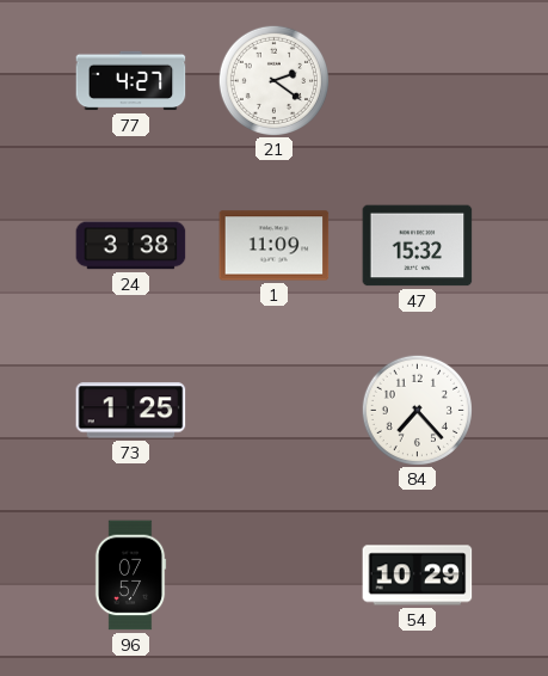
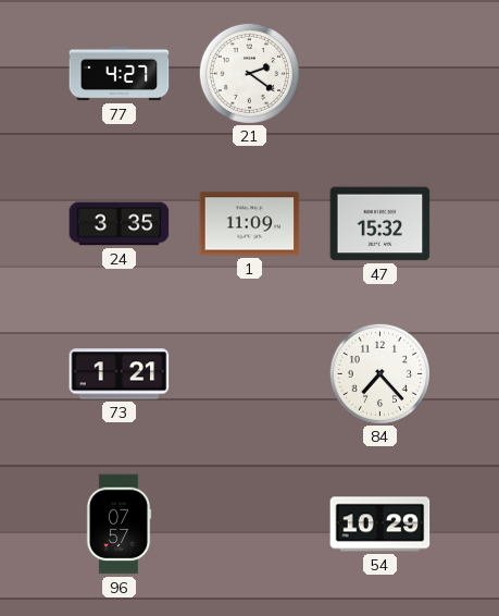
24: 3:38 -> 3:35 (120, 224)
73: 1:25 -> 1:21 (120, 374)
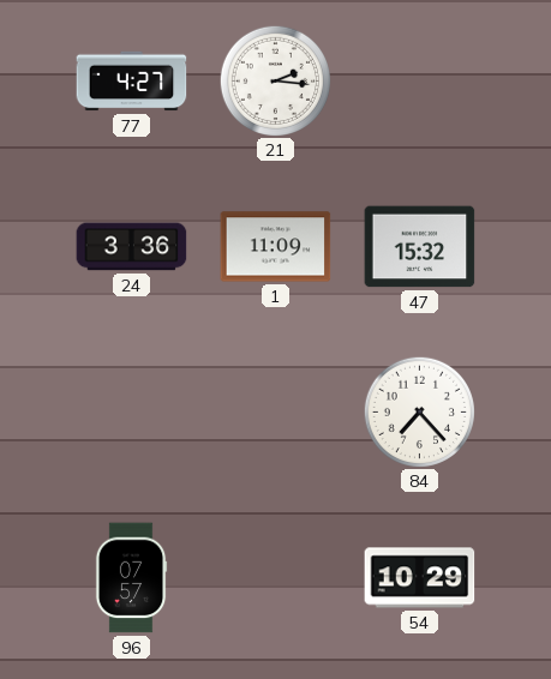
21: 2:21 -> 2:16 (275, 80)
24: 3:35 -> 3:36 (132, 247)
73: 1:21 -> none (120, 374)
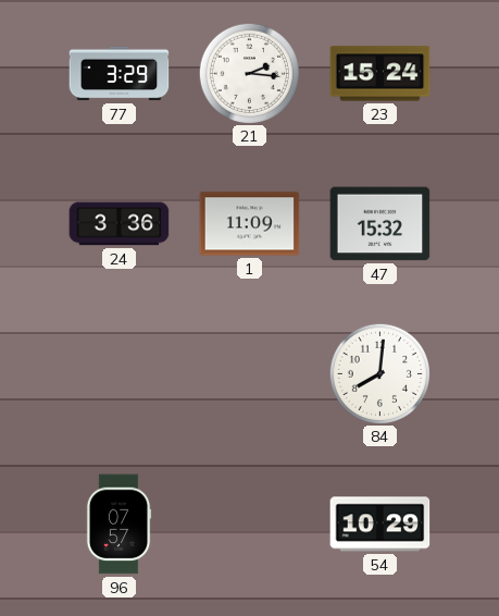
77: 4:27 -> 3:29 (120, 74)
23: none -> 15:24 (381, 74)
84: 7:23 -> 8:01 (379, 373)
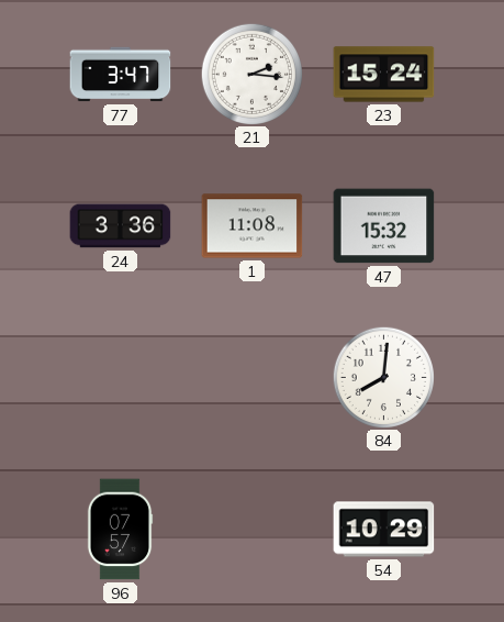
77: 3:29 -> 3:47 (121, 75)
1: 11:09 -> 11:08 (253, 226)
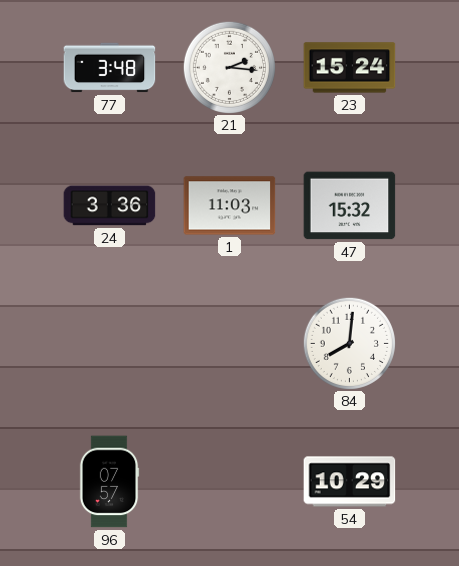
77: 3:47 -> 3:48 (110, 68)
1: 11:08 -> 11:03 (230, 206)
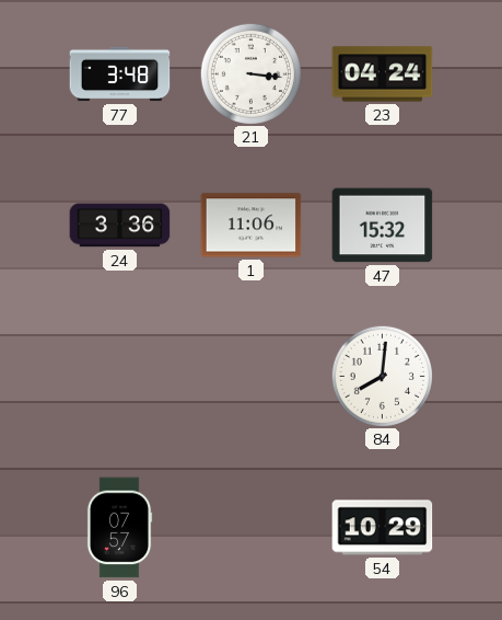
21: 2:16 -> 3:16 (250, 73)
23: 15:24 -> 04:24 (383, 74)
1: 11:03 -> 11:06 (252, 226)
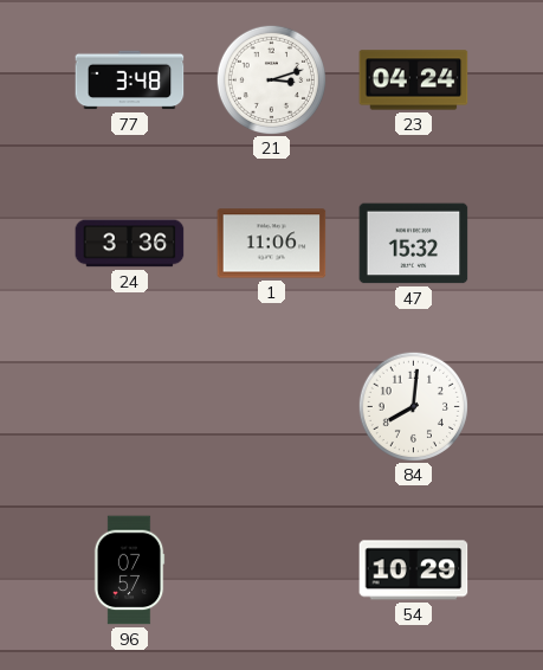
21: 3:16 -> 3:12 (271, 79)
